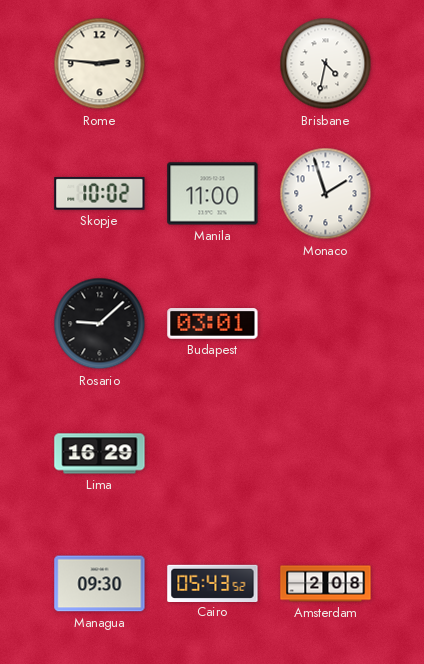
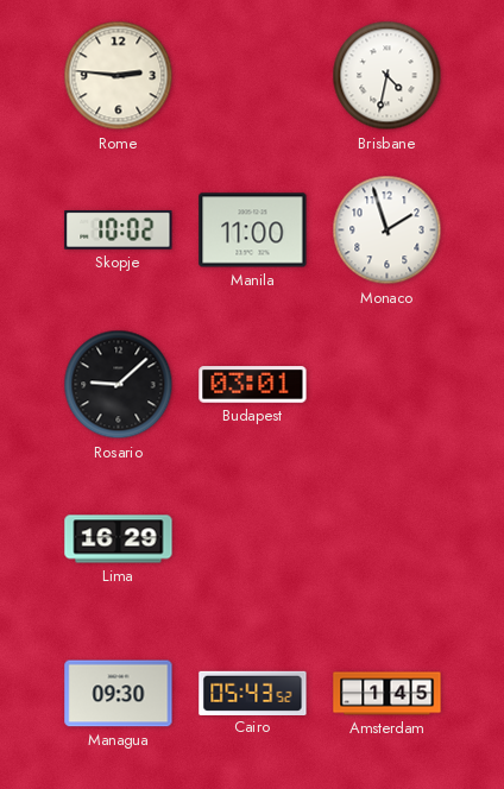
Amsterdam: 2:08 -> 1:45 (388, 694)
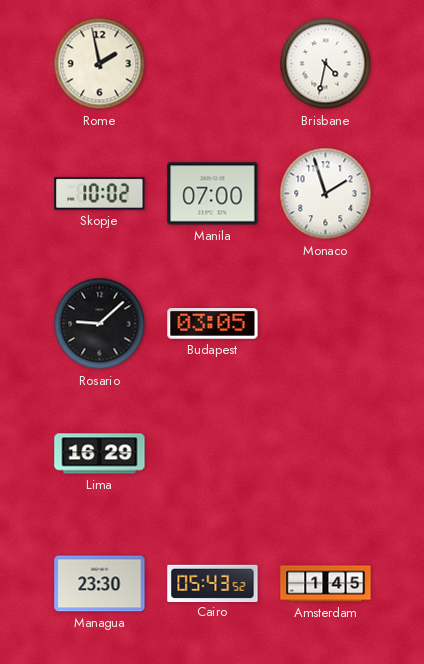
Rome: 2:46 -> 1:58 (100, 64)
Manila: 11:00 -> 07:00 (213, 194)
Budapest: 03:01 -> 03:05 (213, 324)
Managua: 09:30 -> 23:30 (100, 584)
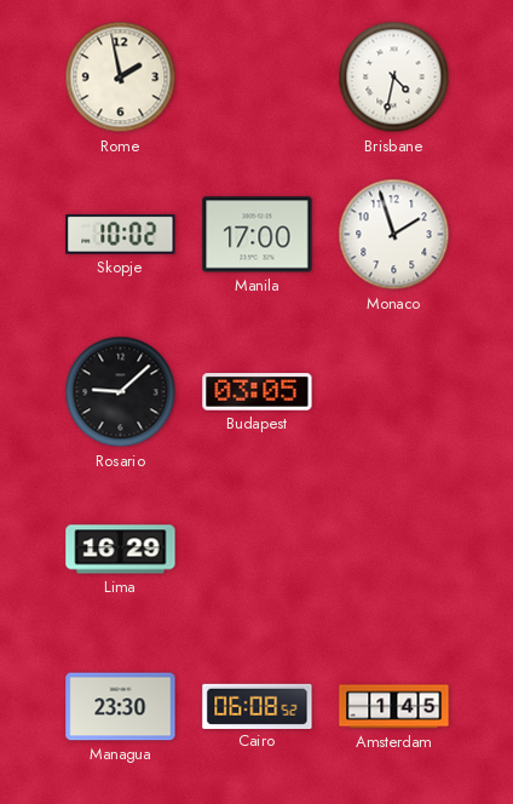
Manila: 07:00 -> 17:00 (258, 235)
Cairo: 05:43 -> 06:08 (258, 706)
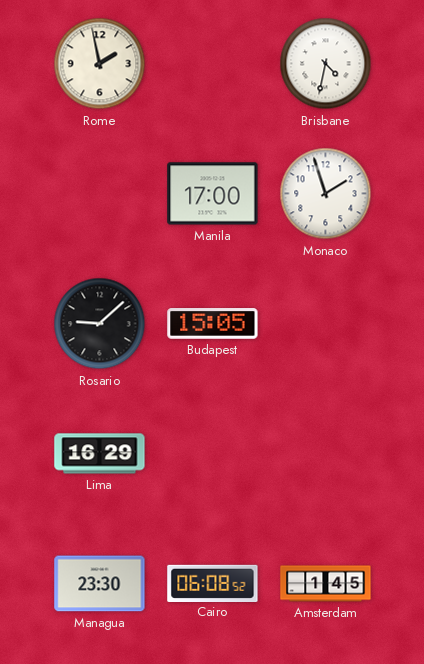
Skopje: 10:02 -> none (121, 235)
Budapest: 03:05 -> 15:05 (213, 324)
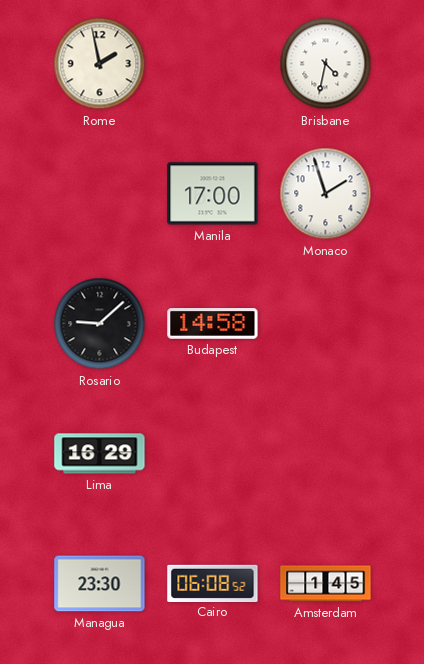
Budapest: 15:05 -> 14:58 (213, 324)
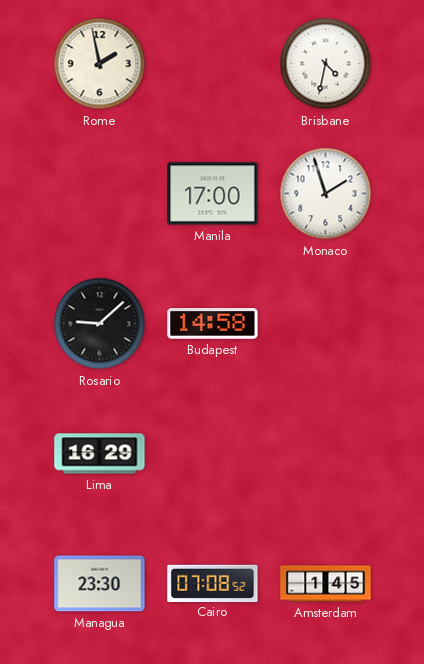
Cairo: 06:08 -> 07:08 (213, 583)
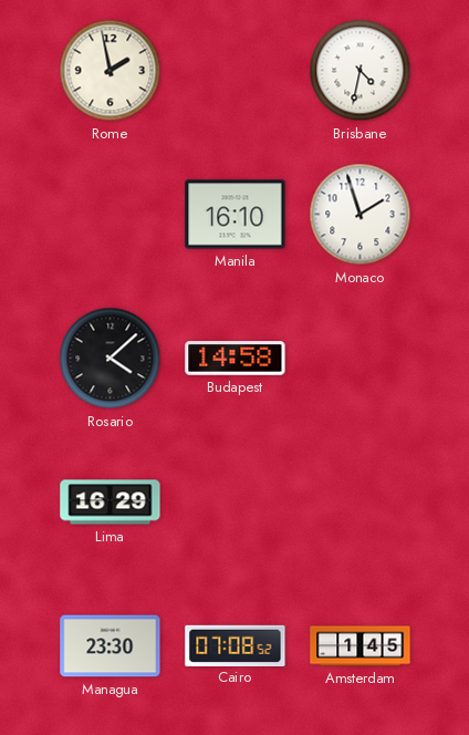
Manila: 17:00 -> 16:10 (236, 215)
Rosario: 9:08 -> 4:08 (111, 359)
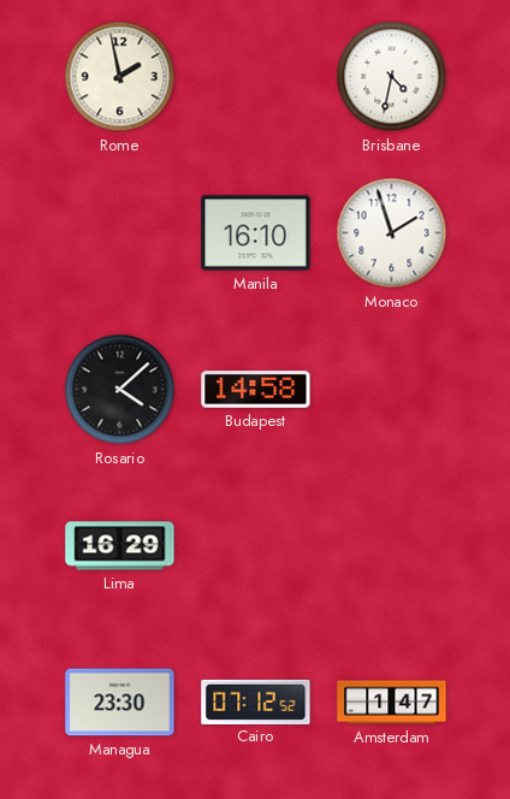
Cairo: 07:08 -> 07:12 (256, 702)
Amsterdam: 1:45 -> 1:47 (392, 703)
